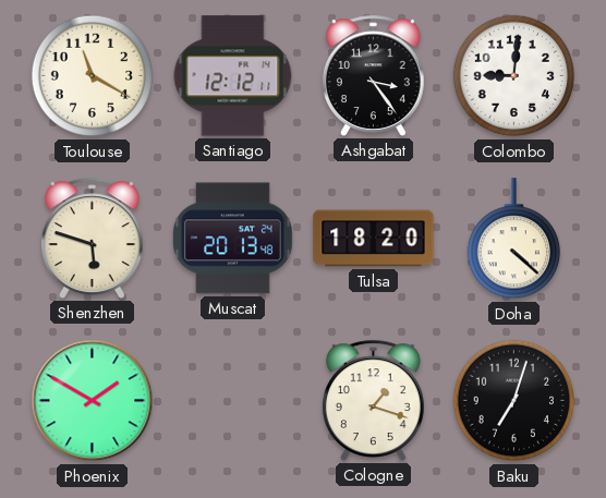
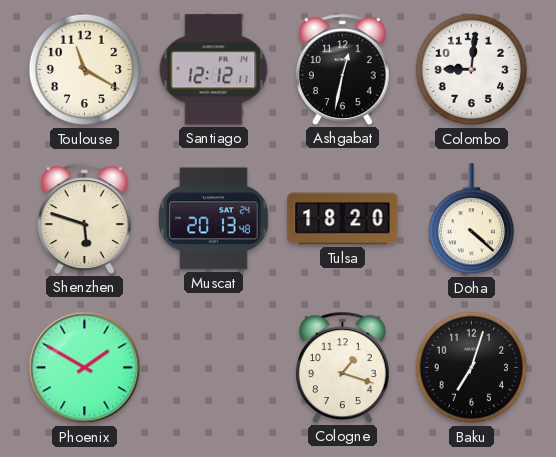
Ashgabat: 3:24 -> 12:32 (343, 69)
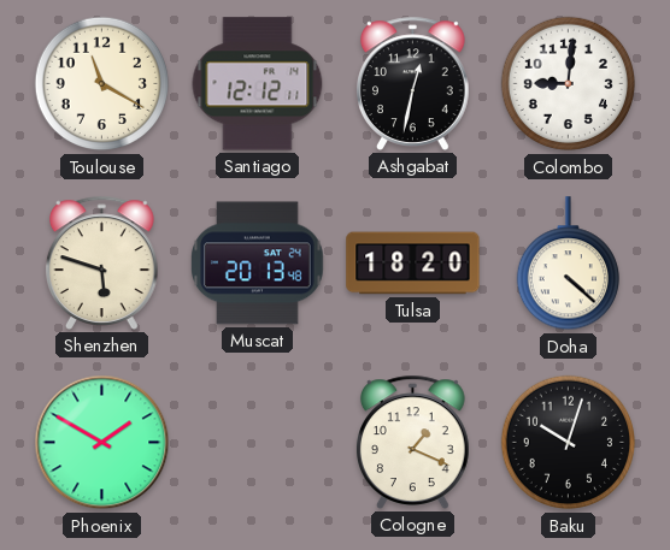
Cologne: 1:18 -> 1:19 (413, 442)
Baku: 7:03 -> 10:03 (569, 443)
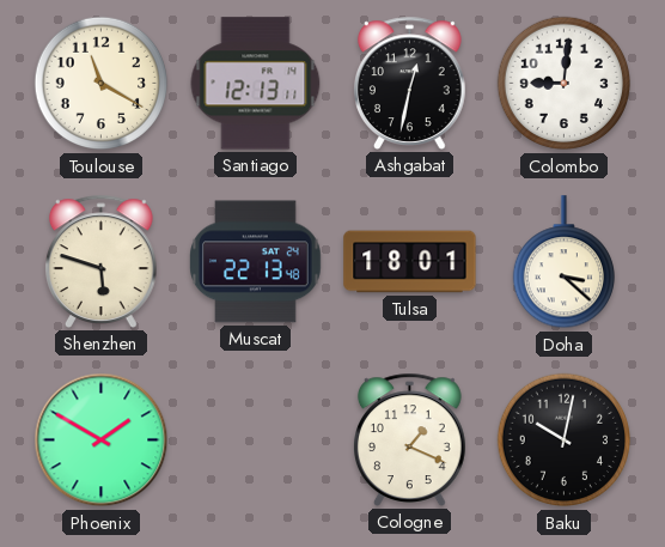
Santiago: 12:12 -> 12:13 (256, 84)
Muscat: 20:13 -> 22:13 (256, 262)
Tulsa: 18:20 -> 18:01 (410, 262)
Doha: 4:22 -> 3:22 (563, 262)
Baku: 10:03 -> 10:02 (565, 440)
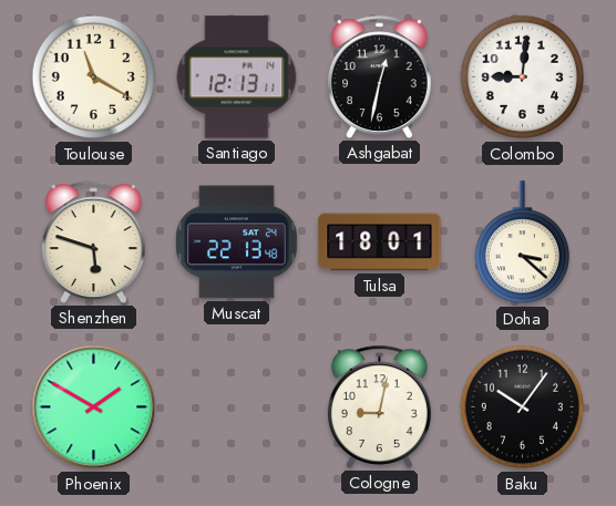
Cologne: 1:19 -> 9:02 (380, 406)
Baku: 10:02 -> 10:06 (523, 407)
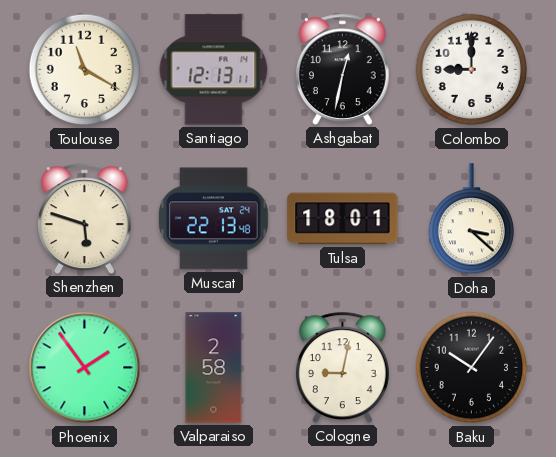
Colombo: 9:01 -> 9:00 (472, 70)
Phoenix: 1:50 -> 1:54 (85, 368)
Valparaiso: none -> 2:58 (214, 368)
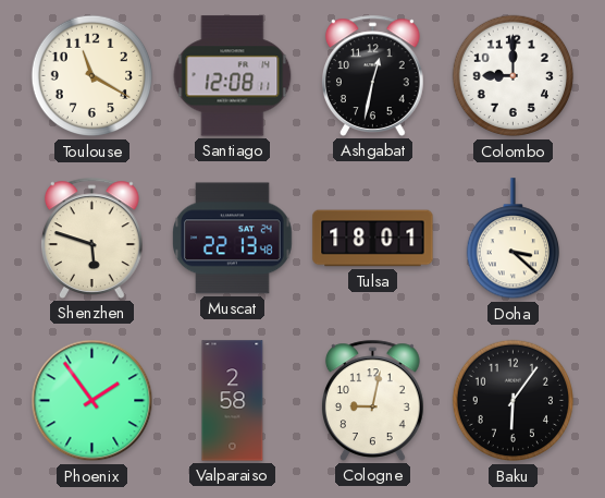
Santiago: 12:13 -> 12:08 (233, 76)
Baku: 10:06 -> 6:06 (514, 401)
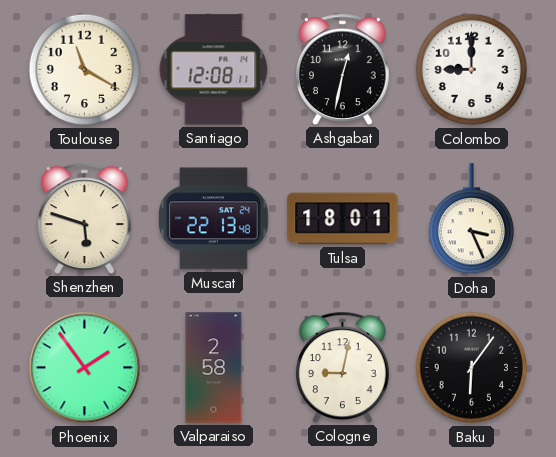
Doha: 3:22 -> 3:26 (471, 219)
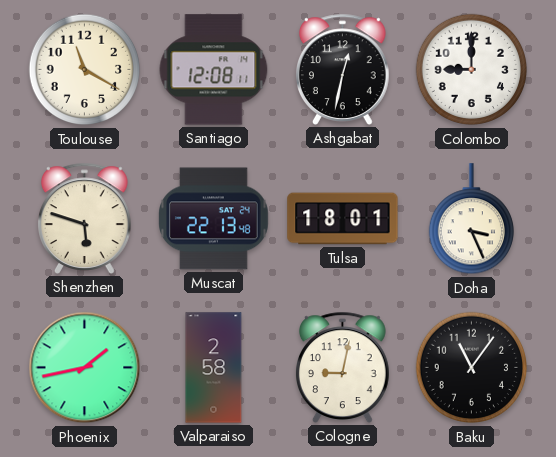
Phoenix: 1:54 -> 1:43 (85, 368)
Baku: 6:06 -> 11:06 (472, 368)
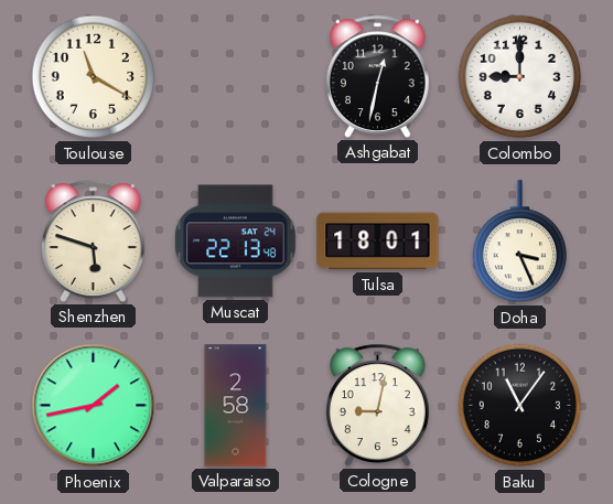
Santiago: 12:08 -> none (214, 70)
